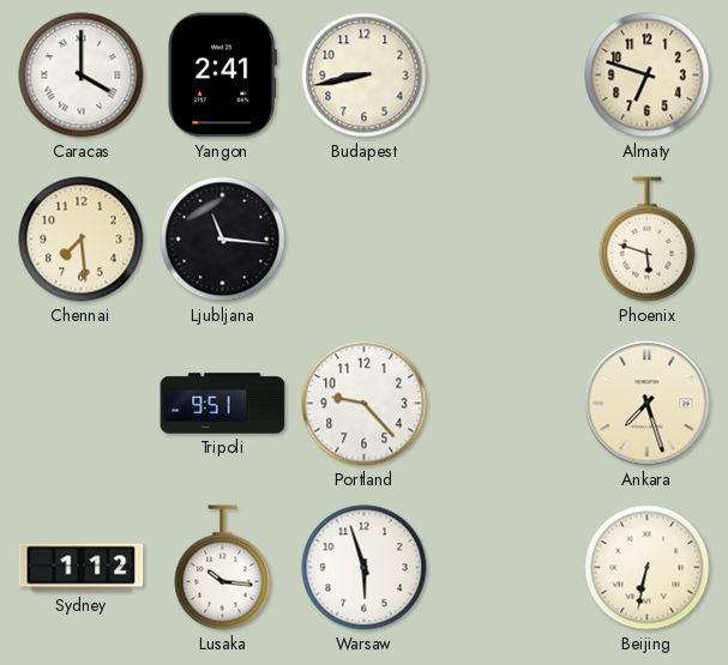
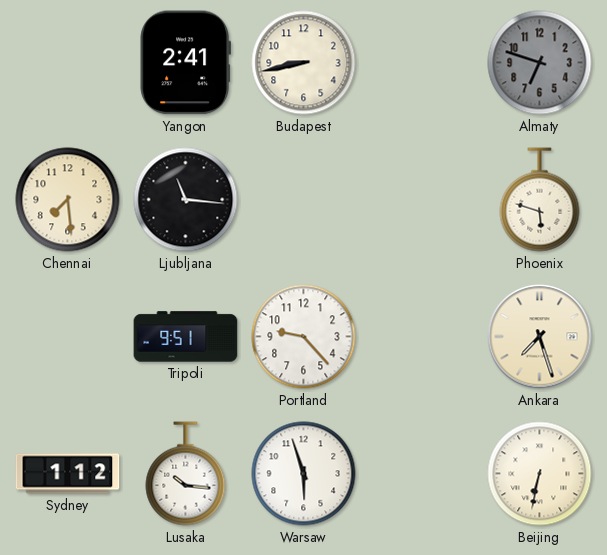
Caracas: 4:00 -> none (82, 75)
Almaty dial: cream -> grey (540, 63)
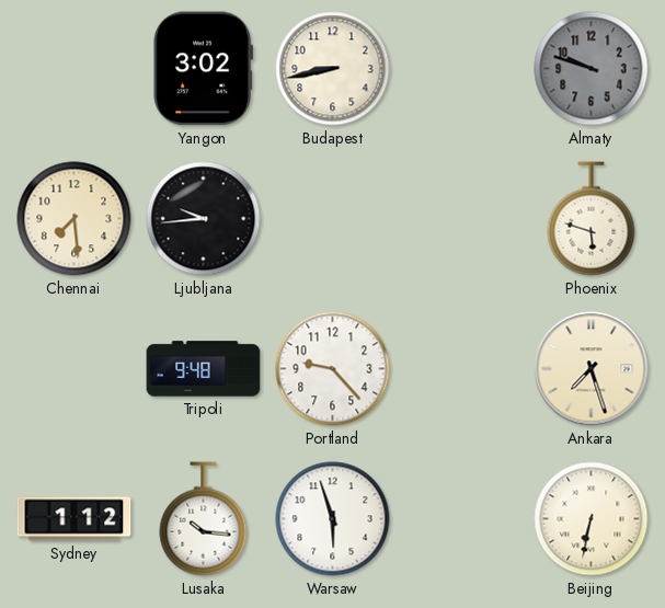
Yangon: 2:41 -> 3:02 (203, 69)
Almaty: 6:48 -> 9:48 (592, 69)
Ljubljana: 11:16 -> 9:44 (204, 219)
Tripoli: 9:51 -> 9:48 (204, 369)
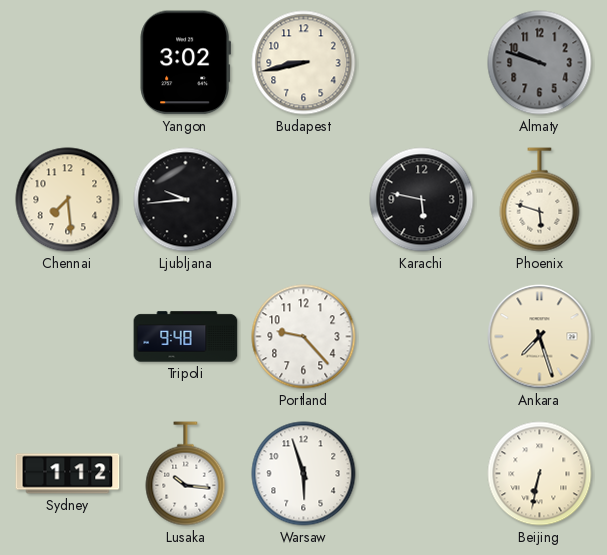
Karachi: none -> 5:47 (422, 200)
